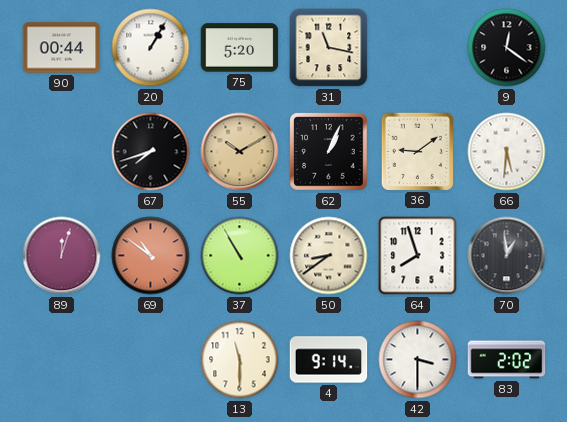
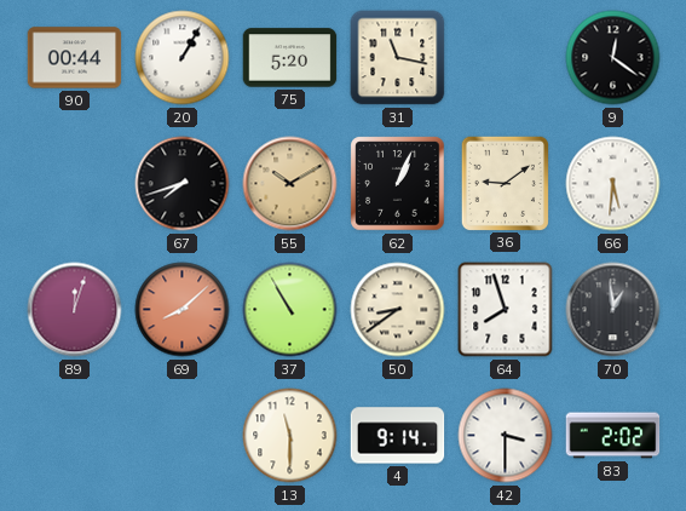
69: 10:51 -> 8:08 (183, 310)
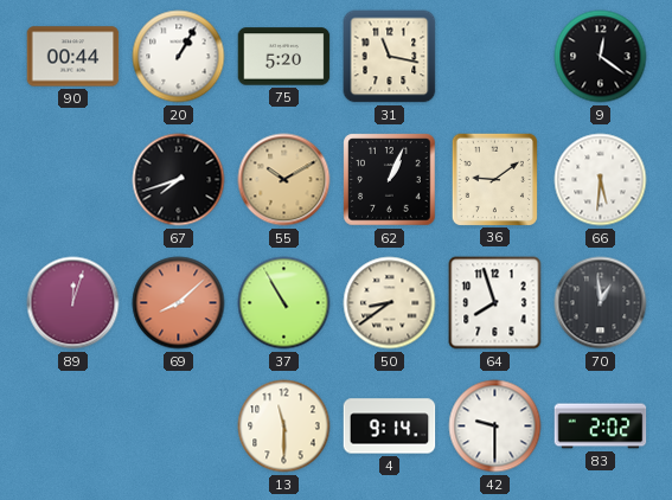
42: 3:30 -> 9:30 (495, 427)
